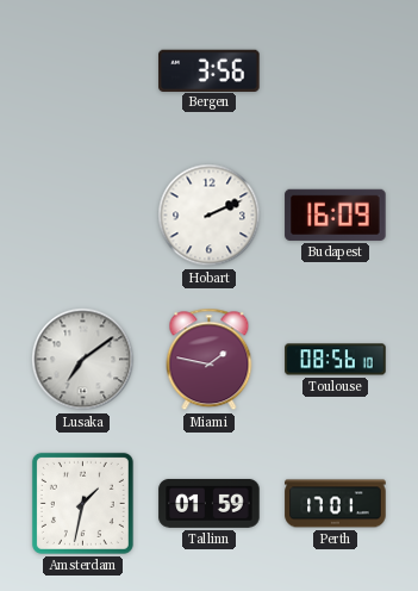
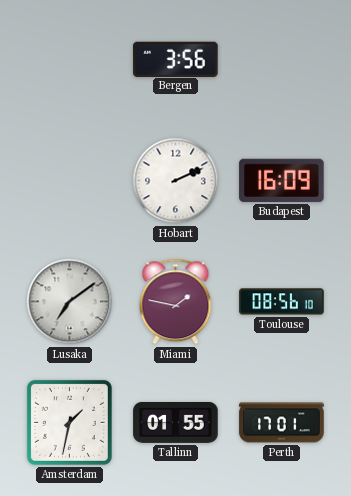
Tallinn: 01:59 -> 01:55 (176, 422)
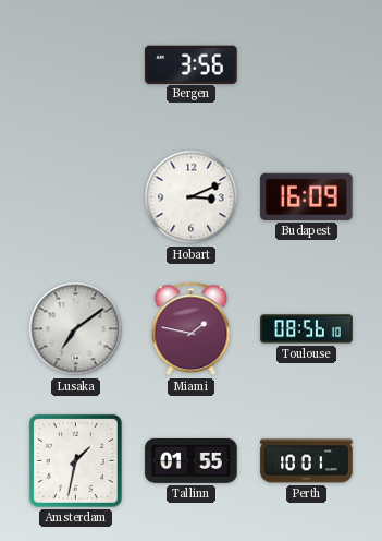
Hobart: 2:11 -> 3:11 (192, 197)
Perth: 17:01 -> 10:01 (307, 461)
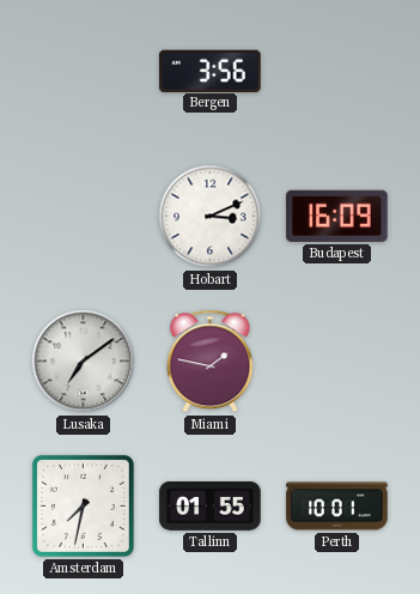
Toulouse: 08:56 -> none (307, 329)
Amsterdam: 1:32 -> 7:32 (83, 505)
